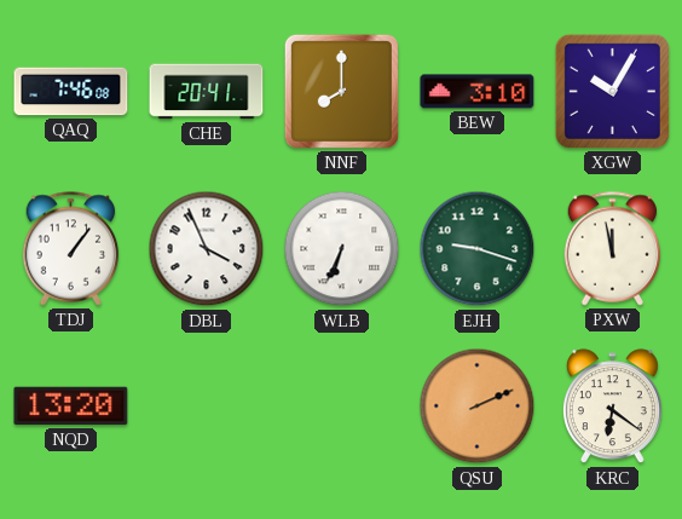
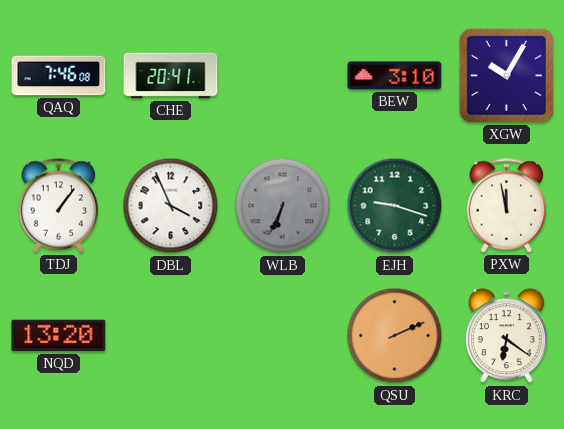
NNF: 8:00 -> none (341, 91)
WLB dial: white -> grey (283, 206)
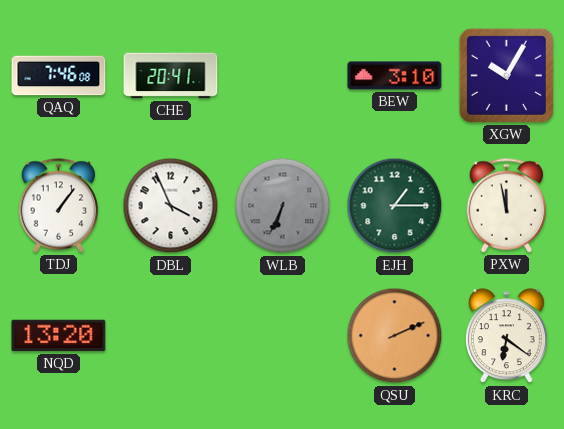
EJH: 9:18 -> 1:15 (395, 206)
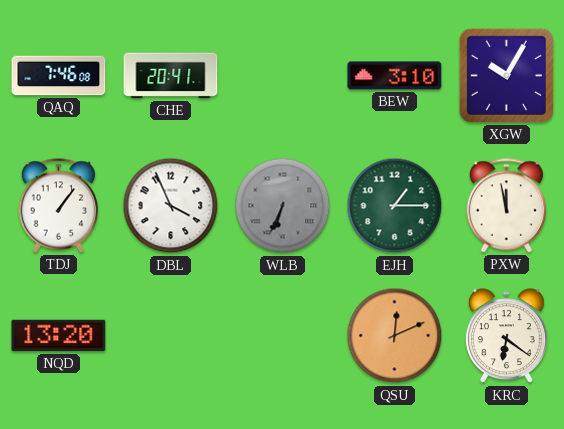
QSU: 2:11 -> 12:11 (395, 336)
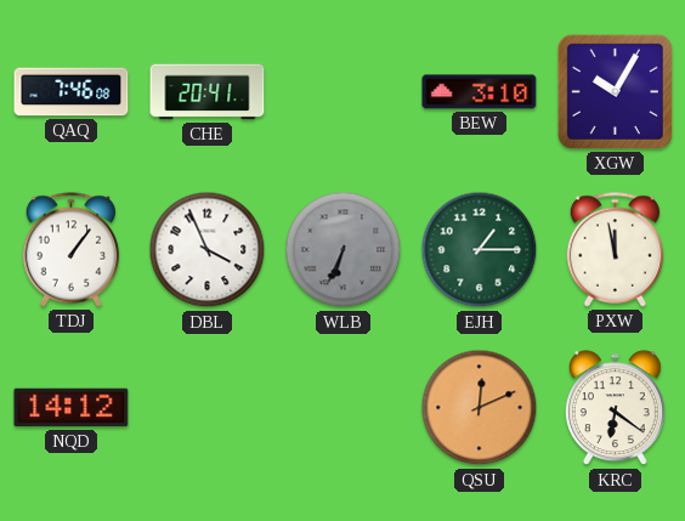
NQD: 13:20 -> 14:12 (72, 408)
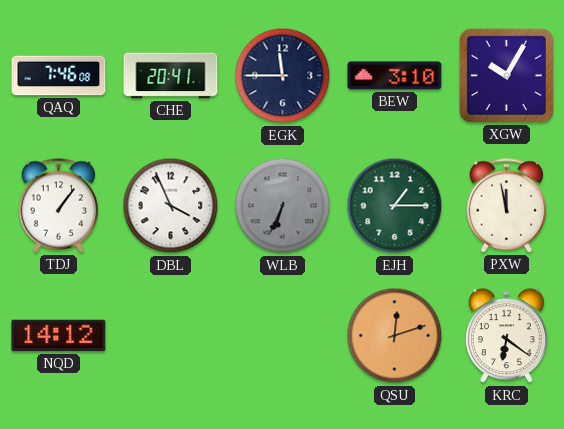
EGK: none -> 11:45 (283, 76)
QSU: 12:11 -> 12:12 (395, 336)
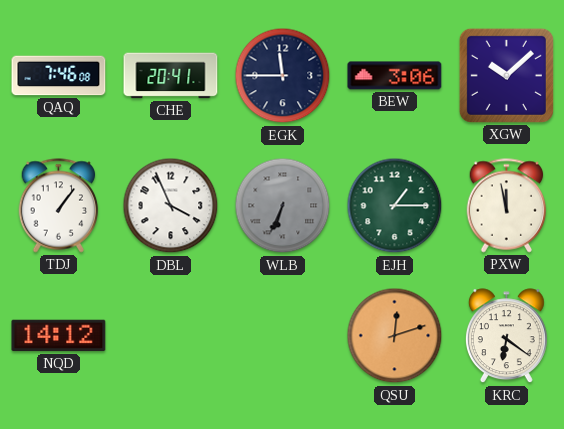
BEW: 3:10 -> 3:06 (395, 76)
XGW: 10:05 -> 10:08 (506, 75)
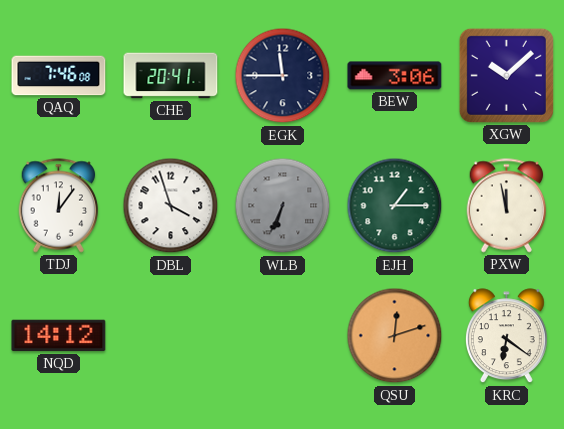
TDJ: 1:06 -> 12:06 (59, 206)
DBL: 3:56 -> 3:57 (171, 206)
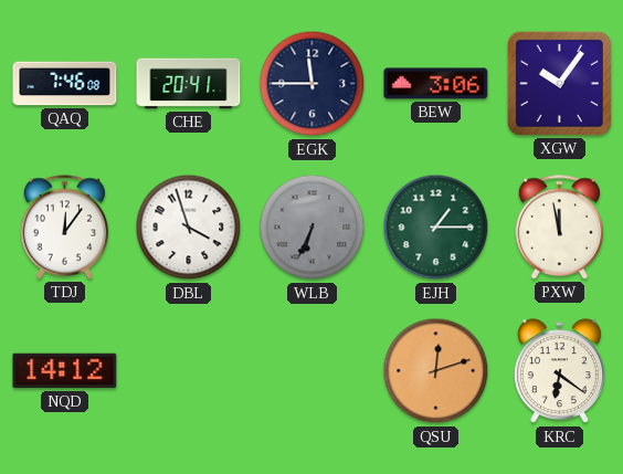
XGW: 10:08 -> 10:06 (559, 83)
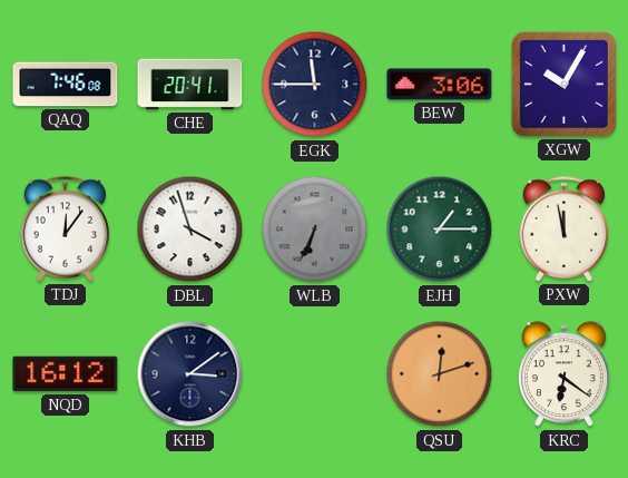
XGW: 10:06 -> 10:05 (563, 84)
NQD: 14:12 -> 16:12 (66, 374)
KHB: none -> 3:09 (190, 374)
